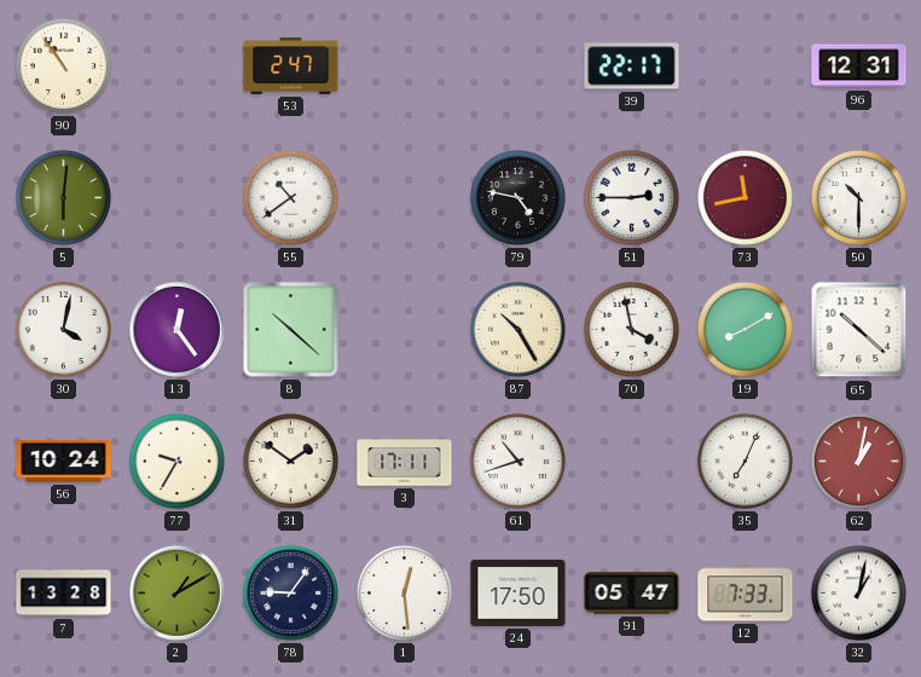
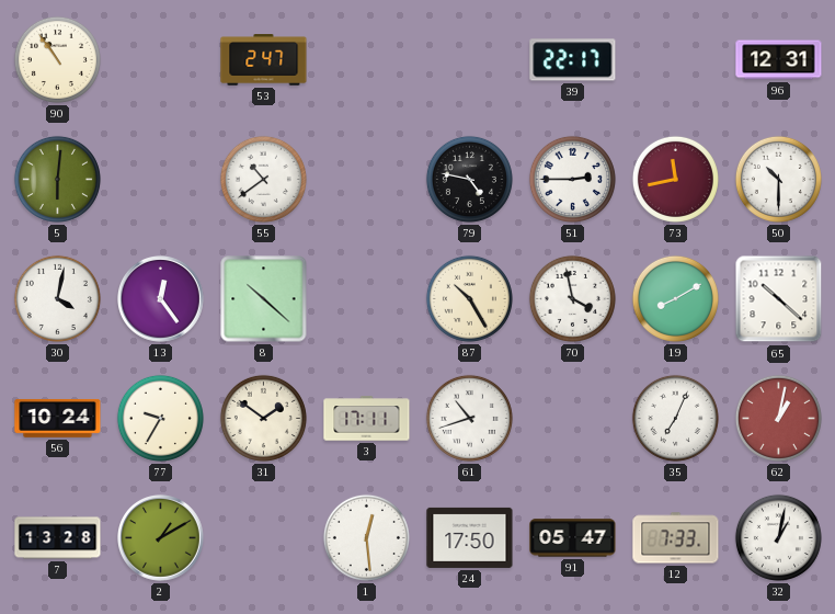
78: 9:06 -> none (290, 592)
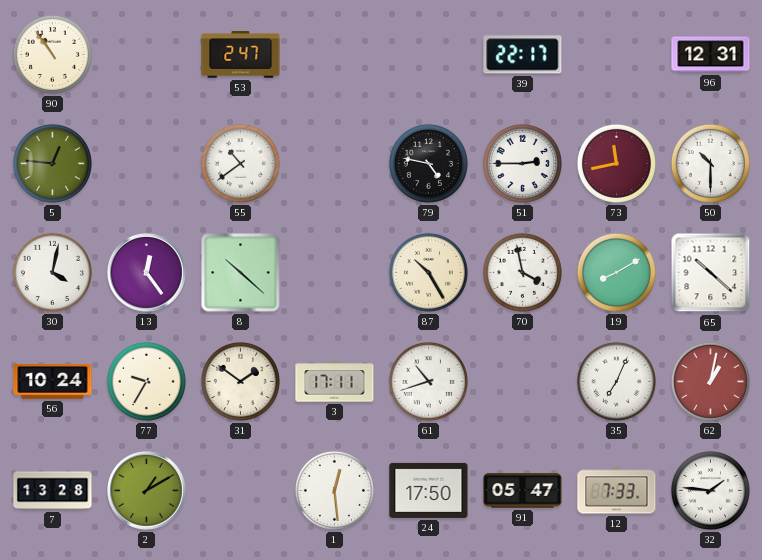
5: 6:01 -> 12:46 (52, 163)
32: 1:02 -> 1:46 (710, 490)
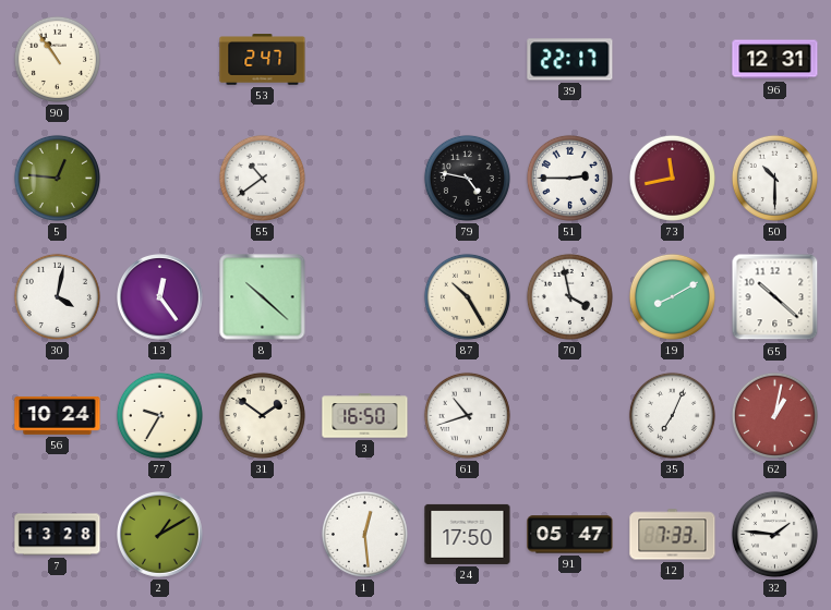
3: 17:11 -> 16:50 (365, 416)
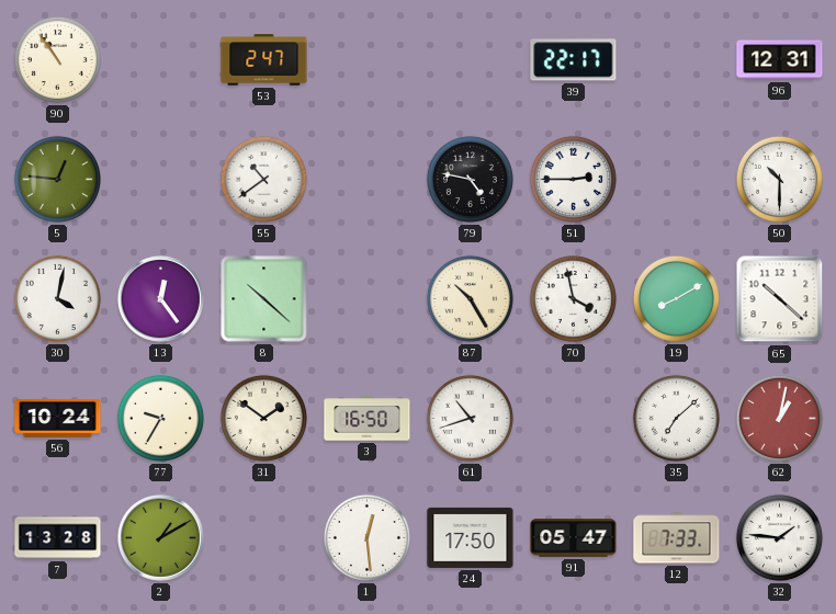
73: 11:43 -> none (672, 178)
35: 7:04 -> 7:08 (676, 418)
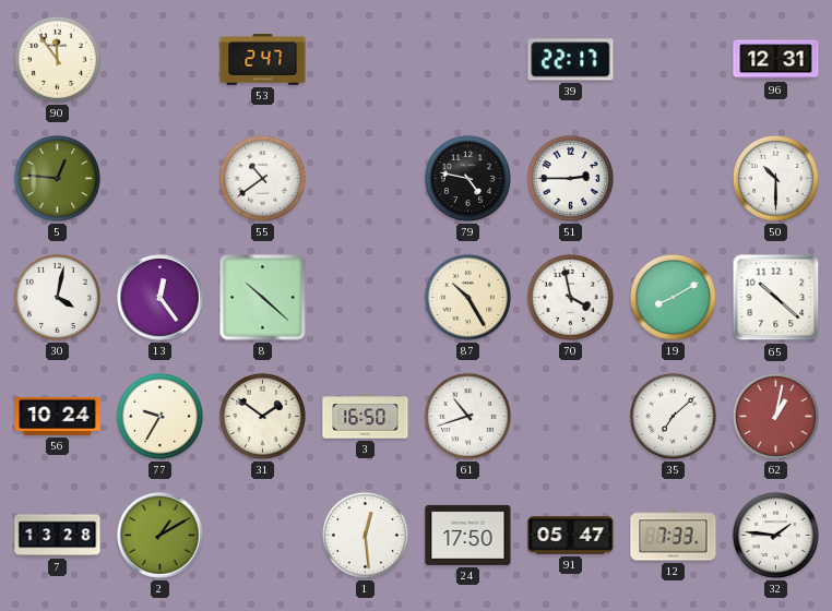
90: 10:54 -> 11:54 (57, 59)
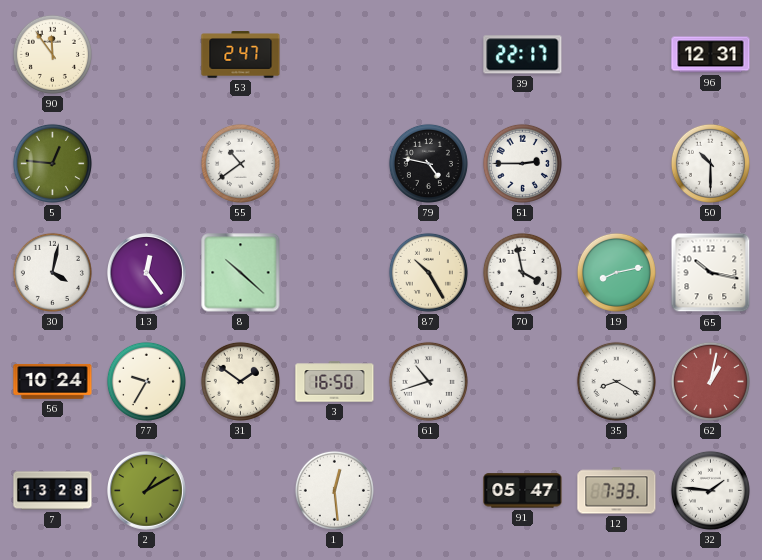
19: 8:10 -> 8:13 (616, 272)
65: 10:22 -> 10:17 (711, 273)
35: 7:08 -> 8:20 (616, 381)
24: 17:50 -> none (468, 535)
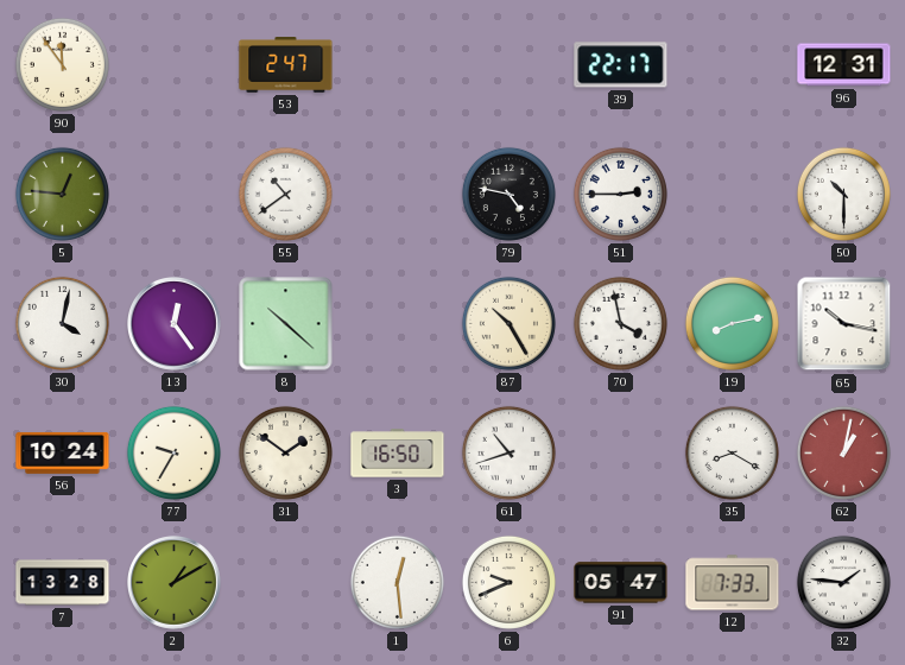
6: none -> 9:41 (508, 582)
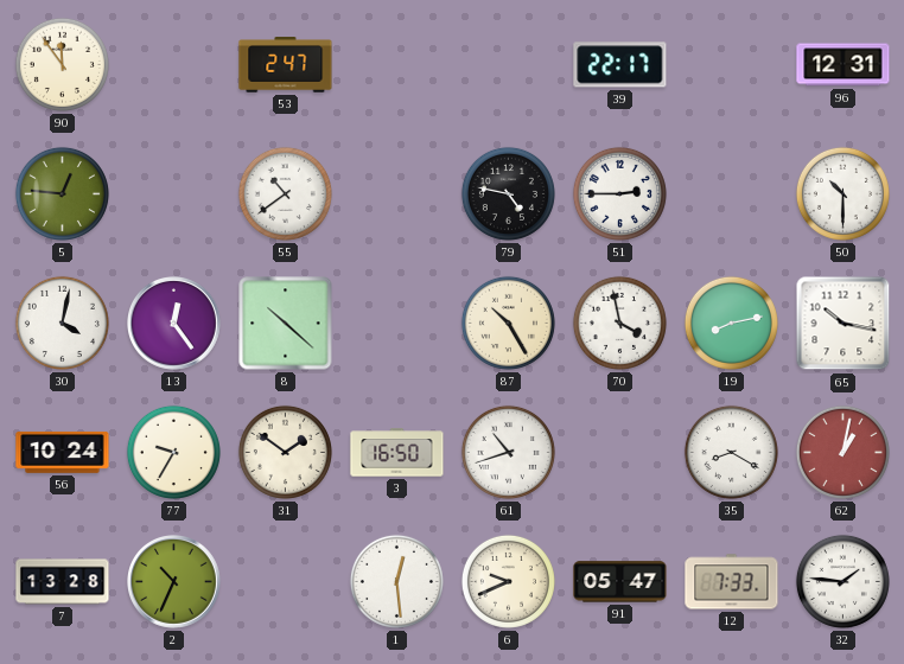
2: 1:10 -> 10:34 (174, 582)
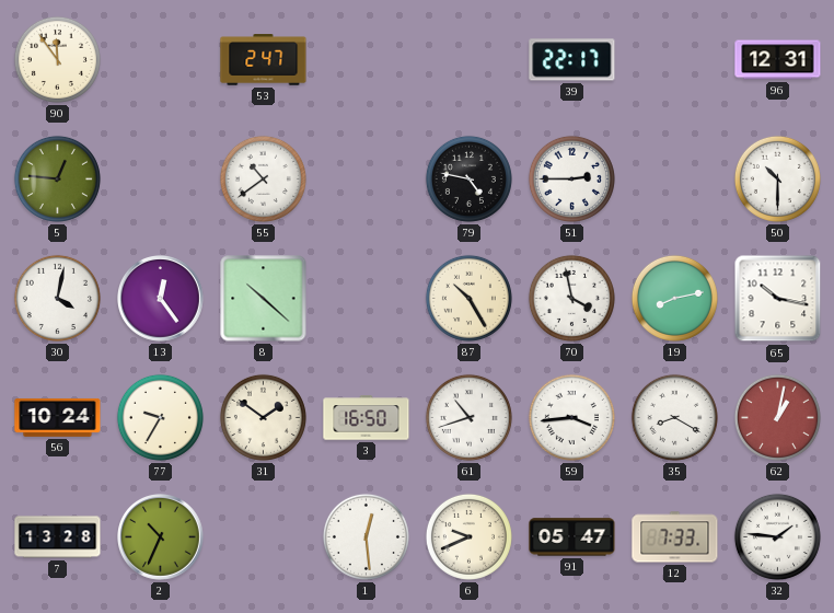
59: none -> 3:44 (571, 417)
